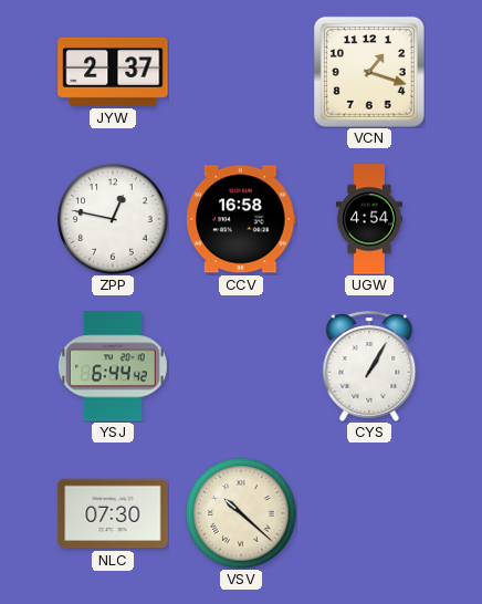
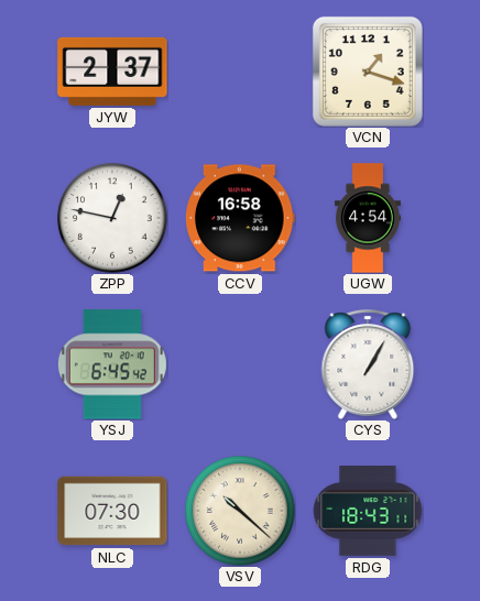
YSJ: 6:44 -> 6:45 (112, 364)
RDG: none -> 18:43 (368, 511)
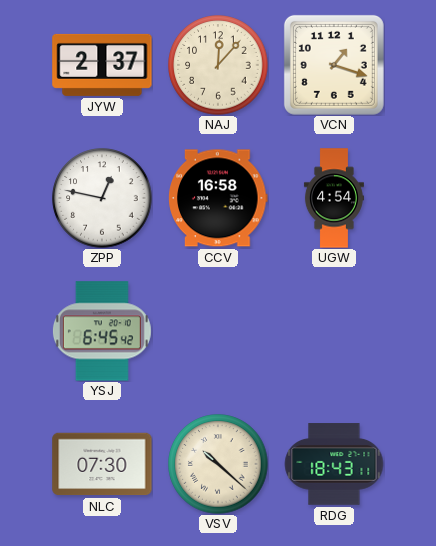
NAJ: none -> 12:07 (218, 65)
CYS: 1:05 -> none (368, 364)
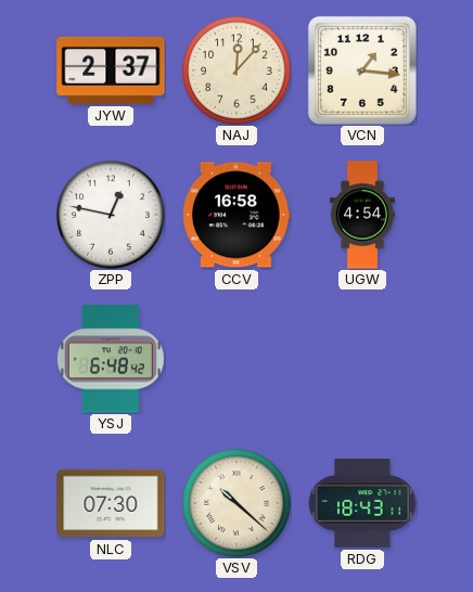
VCN: 1:18 -> 1:16 (362, 70)
YSJ: 6:45 -> 6:48 (111, 359)
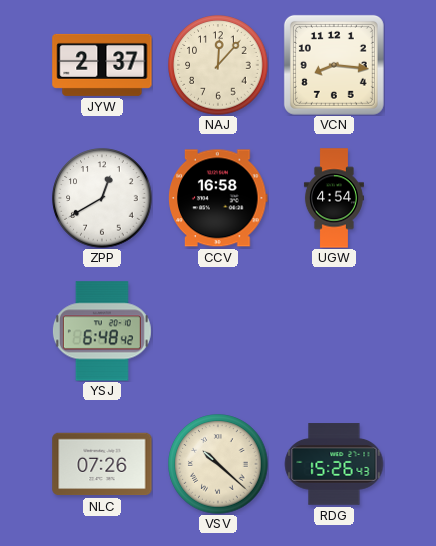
VCN: 1:16 -> 8:16 (334, 65)
ZPP: 12:47 -> 12:40 (102, 198)
NLC: 07:30 -> 07:26 (102, 464)
RDG: 18:43 -> 15:26 (334, 464)
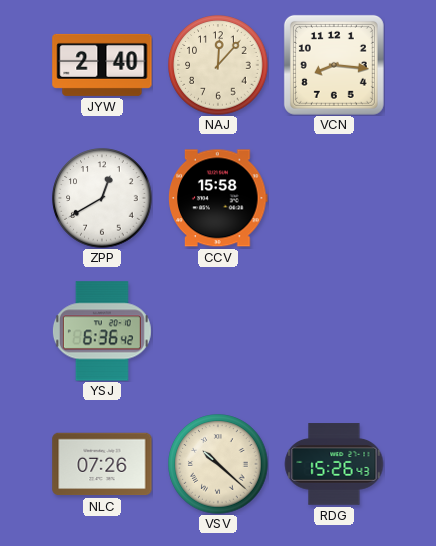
JYW: 2:37 -> 2:40 (102, 65)
CCV: 16:58 -> 15:58 (218, 198)
UGW: 4:54 -> none (334, 198)
YSJ: 6:48 -> 6:36 (102, 331)
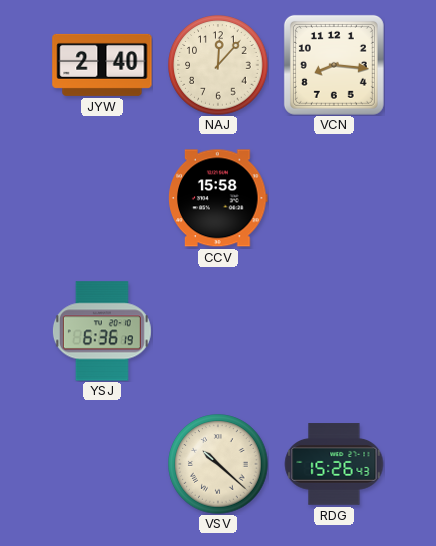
ZPP: 12:40 -> none (102, 198)
YSJ: 6:36:42 -> 6:36:19 (102, 331)
NLC: 07:26 -> none (102, 464)
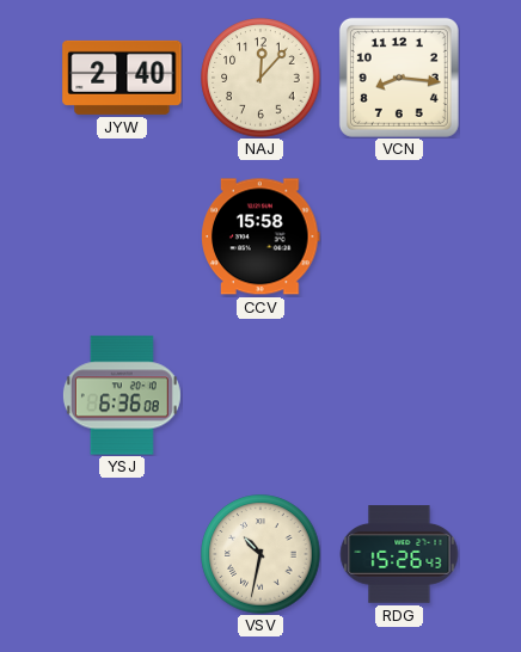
YSJ: 6:36:19 -> 6:36:08 (122, 395)
VSV: 10:22 -> 10:32 (260, 554)
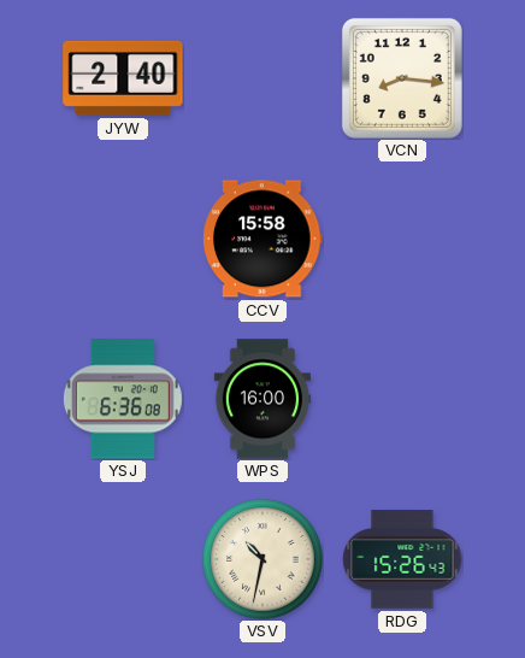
NAJ: 12:07 -> none (260, 78)
WPS: none -> 16:00 (261, 399)
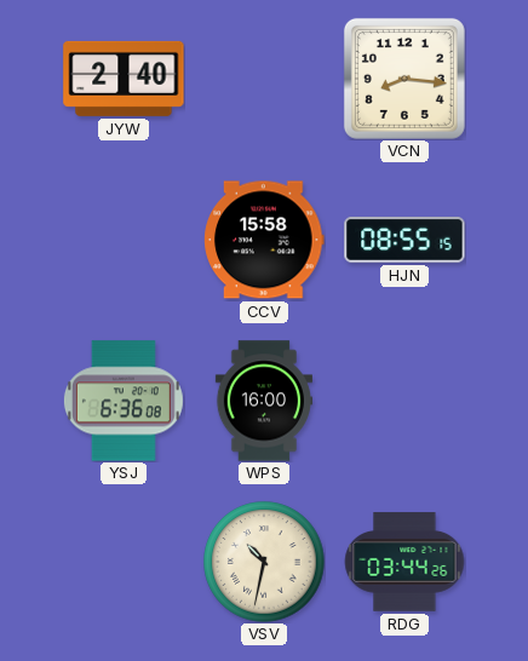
HJN: none -> 08:55 (404, 240)
RDG: 15:26 -> 03:44 (404, 562)
